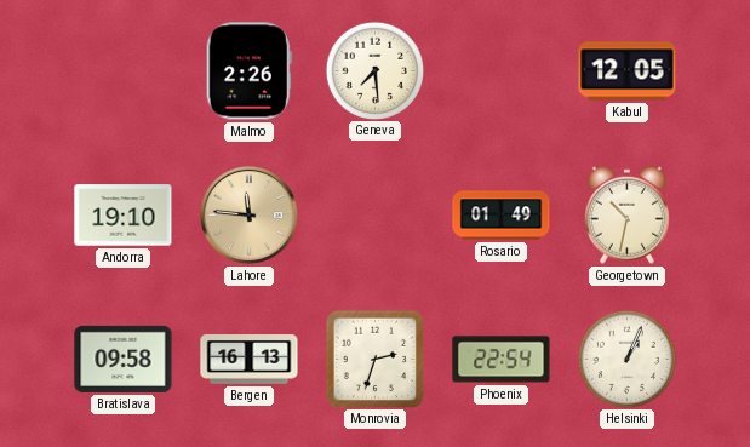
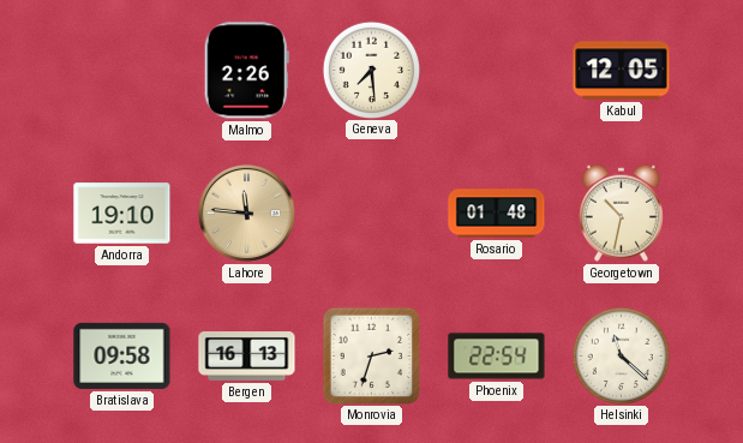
Rosario: 01:49 -> 01:48 (497, 214)
Helsinki: 1:04 -> 11:22 (621, 355)
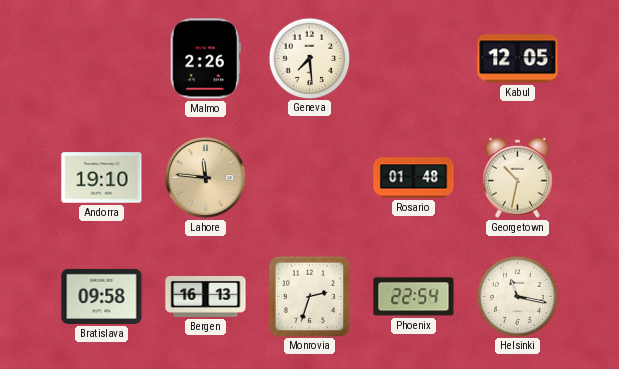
Helsinki: 11:22 -> 11:17 (517, 296)
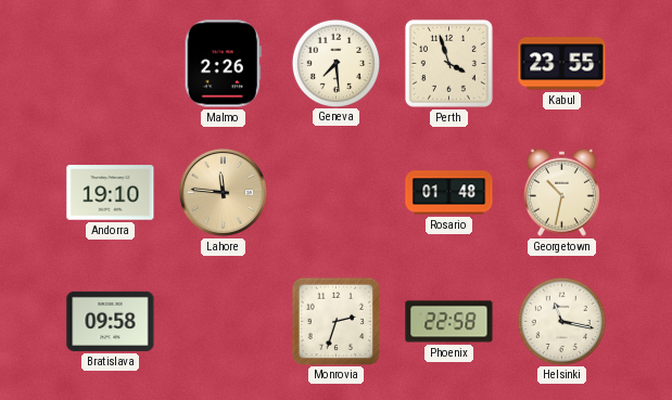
Perth: none -> 3:57 (448, 63)
Kabul: 12:05 -> 23:55 (562, 64)
Bergen: 16:13 -> none (206, 297)
Phoenix: 22:54 -> 22:58 (449, 322)
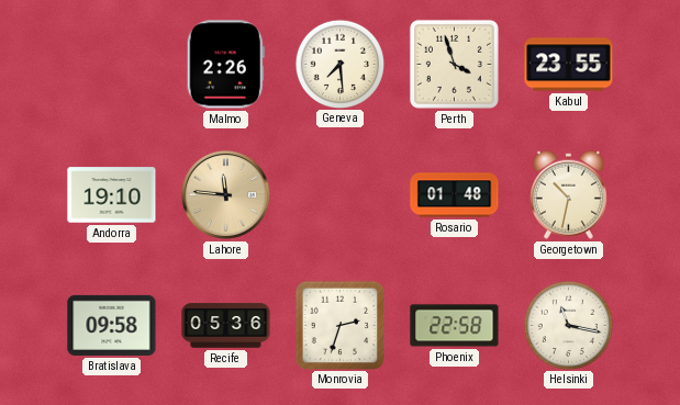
Recife: none -> 05:36 (226, 326)
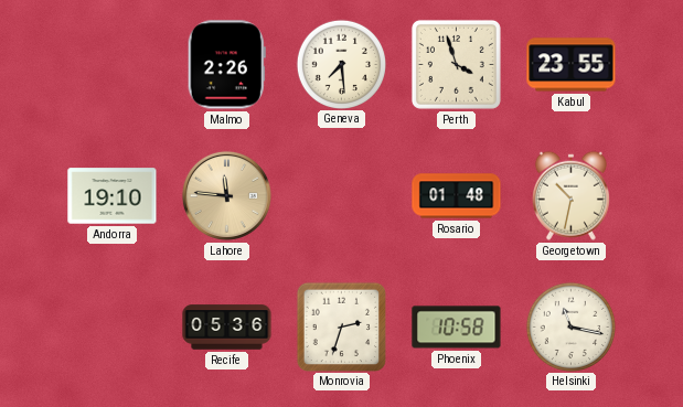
Bratislava: 09:58 -> none (112, 325)
Phoenix: 22:58 -> 10:58 (457, 328)
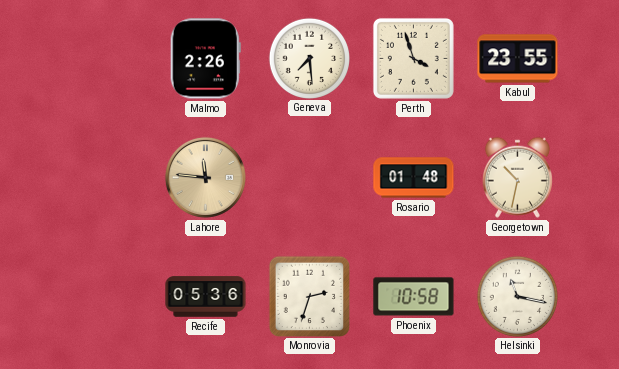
Andorra: 19:10 -> none (113, 196)
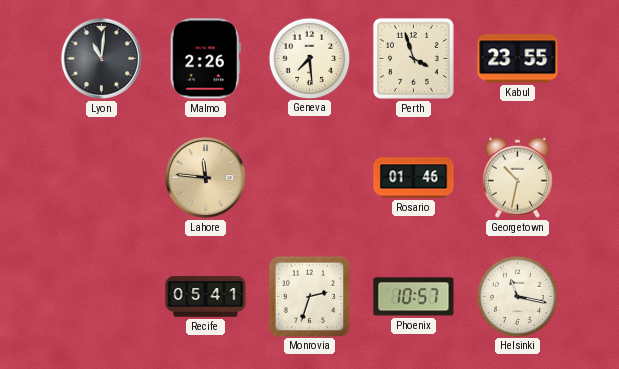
Lyon: none -> 11:01 (101, 58)
Rosario: 01:48 -> 01:46 (414, 178)
Recife: 05:36 -> 05:41 (206, 297)
Phoenix: 10:58 -> 10:57 (414, 297)
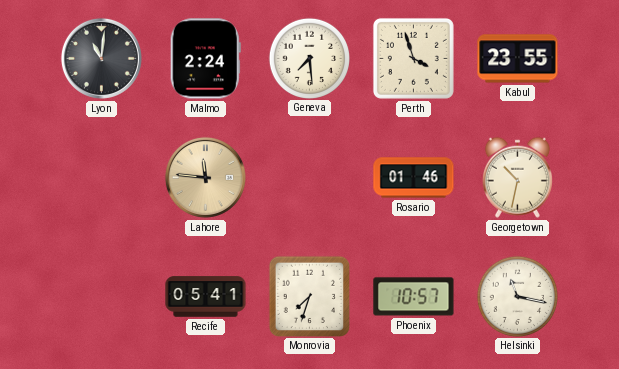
Malmo: 2:26 -> 2:24 (205, 59)
Monrovia: 2:33 -> 7:33 (309, 296)
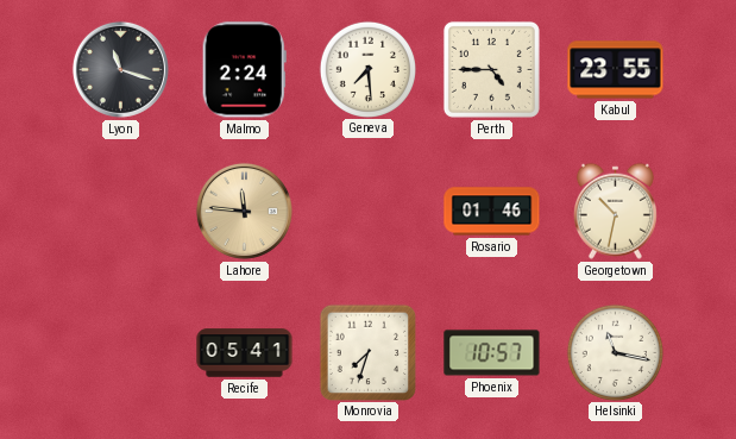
Lyon: 11:01 -> 11:18 (120, 69)
Perth: 3:57 -> 4:45 (491, 69)
